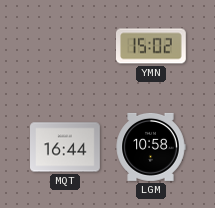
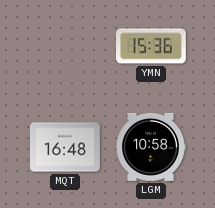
YMN: 15:02 -> 15:36 (152, 46)
MQT: 16:44 -> 16:48 (66, 147)
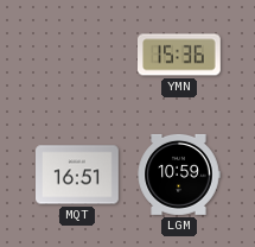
MQT: 16:48 -> 16:51 (78, 175)
LGM: 10:58 -> 10:59 (179, 175)
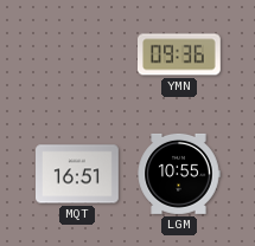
YMN: 15:36 -> 09:36 (180, 54)
LGM: 10:59 -> 10:55 (179, 174)
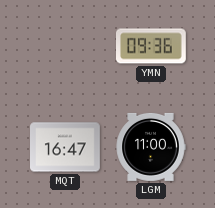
MQT: 16:51 -> 16:47 (66, 147)
LGM: 10:55 -> 11:00 (151, 147)
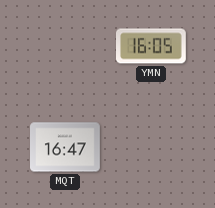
YMN: 09:36 -> 16:05 (152, 46)
LGM: 11:00 -> none (151, 147)
